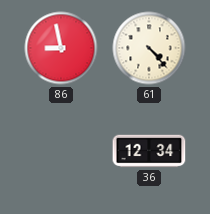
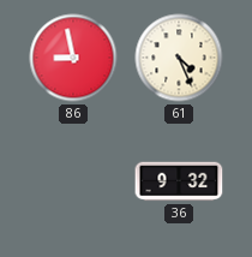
61: 4:23 -> 4:26 (179, 58)
36: 12:34 -> 9:32 (179, 181)
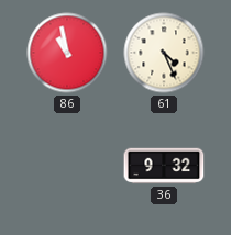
86: 8:58 -> 10:58 (67, 53)
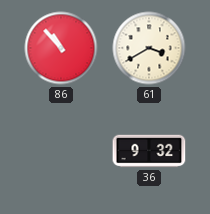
86: 10:58 -> 10:53 (61, 48)
61: 4:26 -> 3:40 (149, 48)
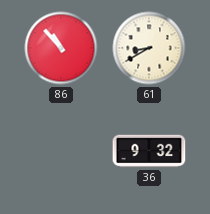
61: 3:40 -> 8:40 (149, 48)
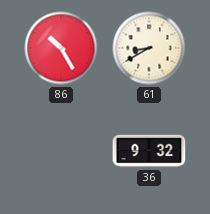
86: 10:53 -> 10:25 (61, 48)
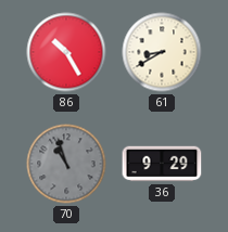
70: none -> 10:57 (66, 164)
36: 9:32 -> 9:29 (162, 164)
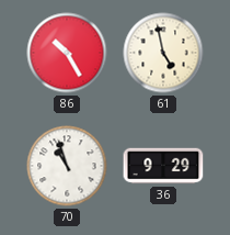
61: 8:40 -> 4:58 (163, 53)
70 dial: grey -> white (67, 166)
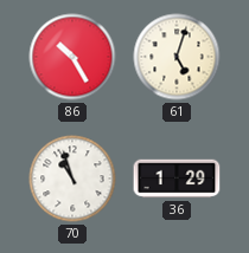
61: 4:58 -> 5:03 (177, 57)
36: 9:29 -> 1:29 (177, 179)
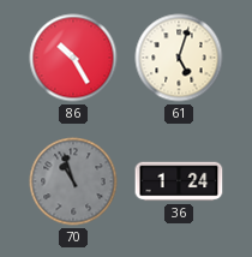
70 dial: white -> grey (73, 181)
36: 1:29 -> 1:24 (179, 181)
